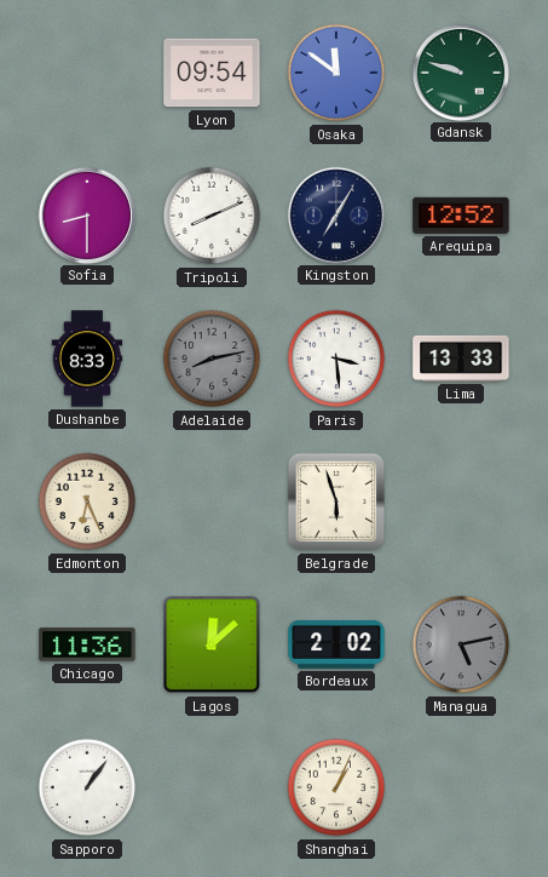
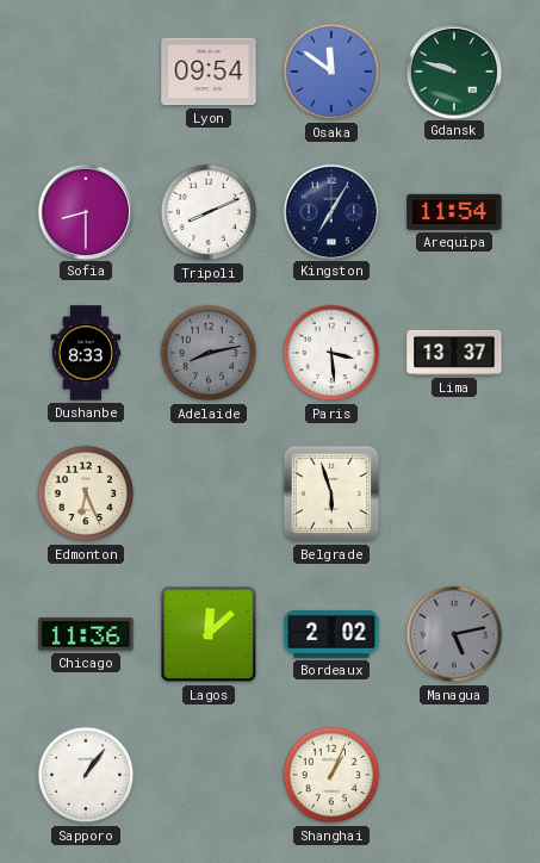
Arequipa: 12:52 -> 11:54 (454, 212)
Lima: 13:33 -> 13:37 (454, 353)
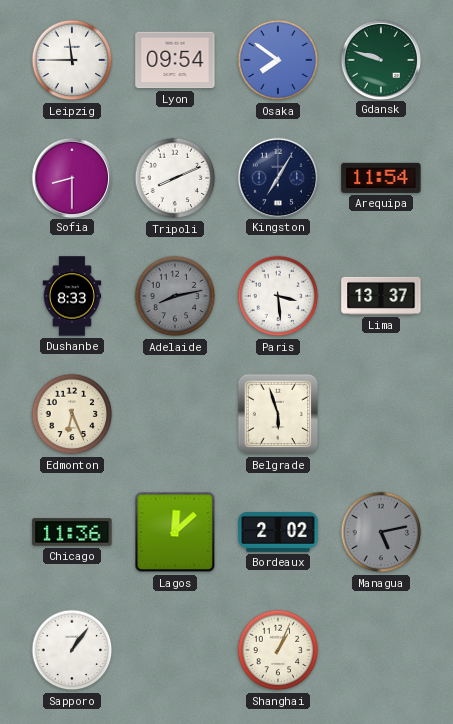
Leipzig: none -> 11:45 (72, 60)
Osaka: 11:51 -> 7:51 (278, 60)
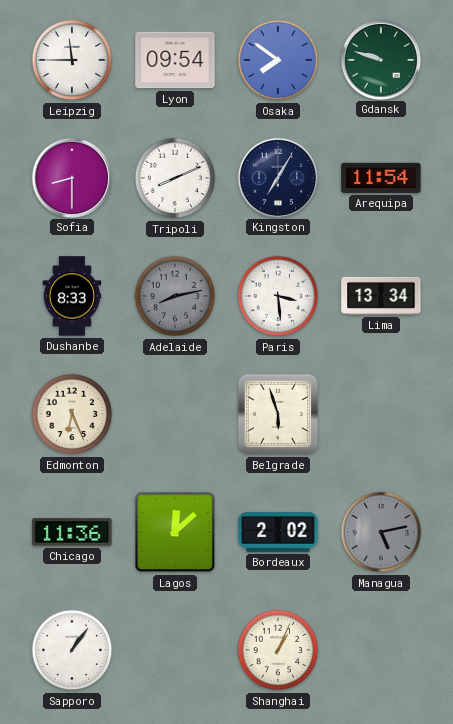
Lima: 13:37 -> 13:34 (381, 296)
